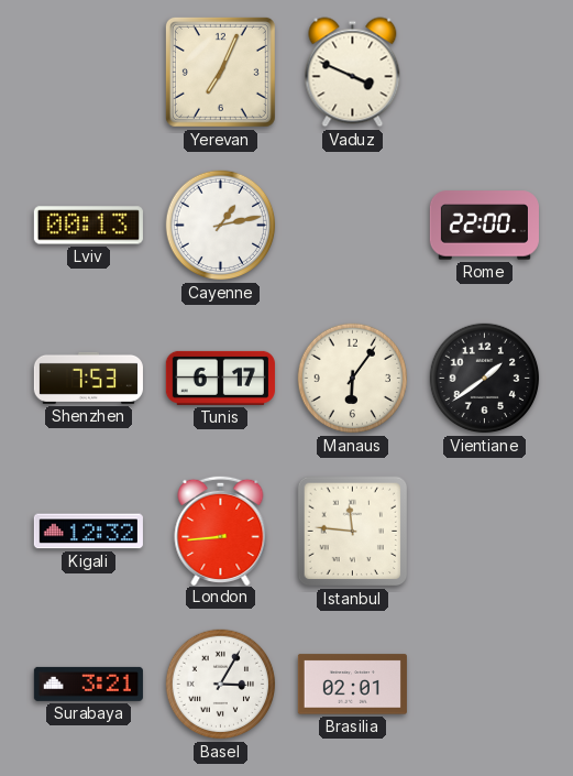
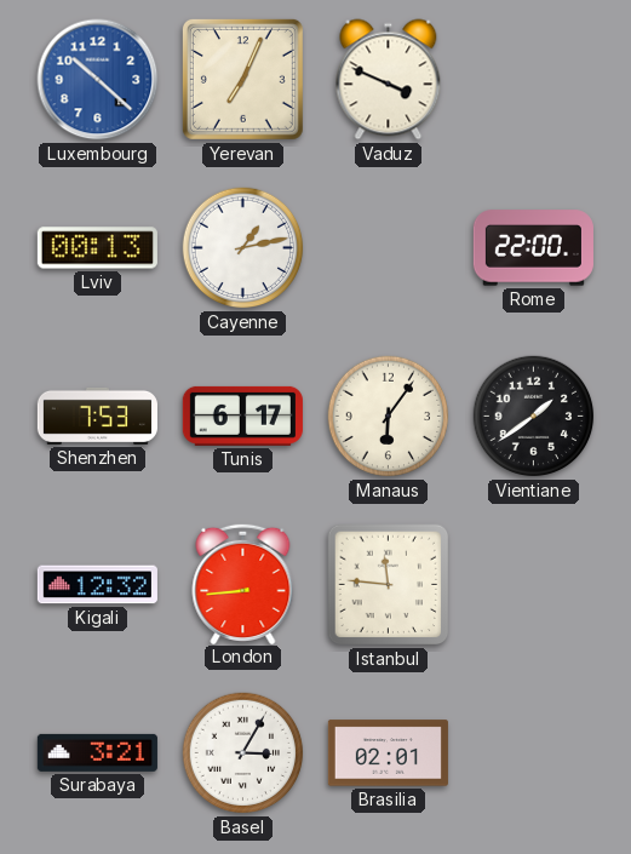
Luxembourg: none -> 10:22 (98, 80)
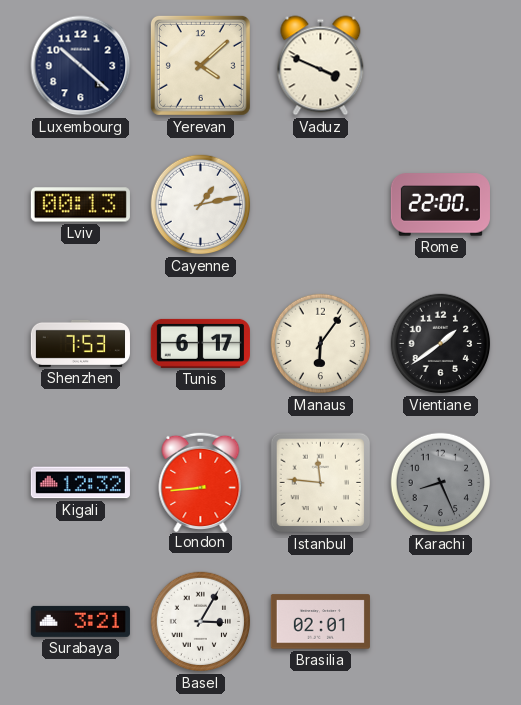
Luxembourg dial: blue -> navy (81, 66)
Yerevan: 7:04 -> 4:08 (200, 65)
Karachi: none -> 8:26 (441, 483)
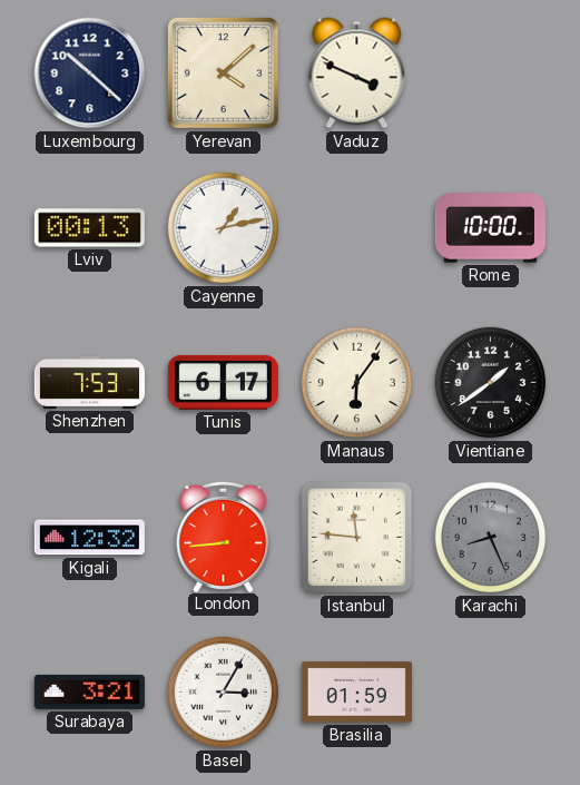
Rome: 22:00 -> 10:00 (490, 228)
Brasilia: 02:01 -> 01:59 (356, 693)
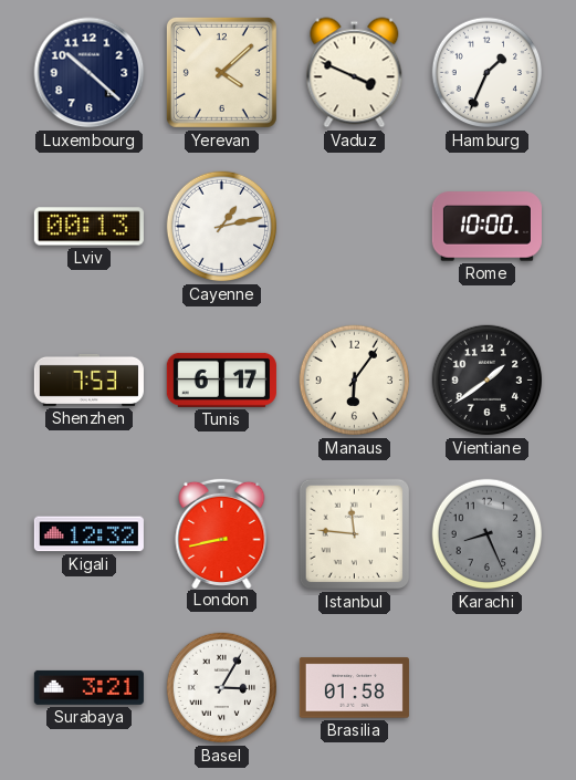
Hamburg: none -> 1:34 (488, 73)
London: 8:44 -> 8:43 (222, 532)
Brasilia: 01:59 -> 01:58 (354, 688)
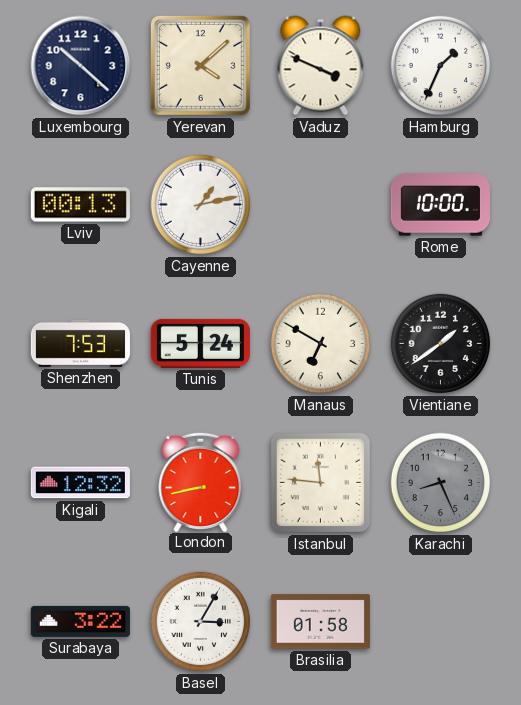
Tunis: 6:17 -> 5:24 (200, 343)
Manaus: 6:06 -> 6:50 (321, 344)
Surabaya: 3:21 -> 3:22 (80, 621)
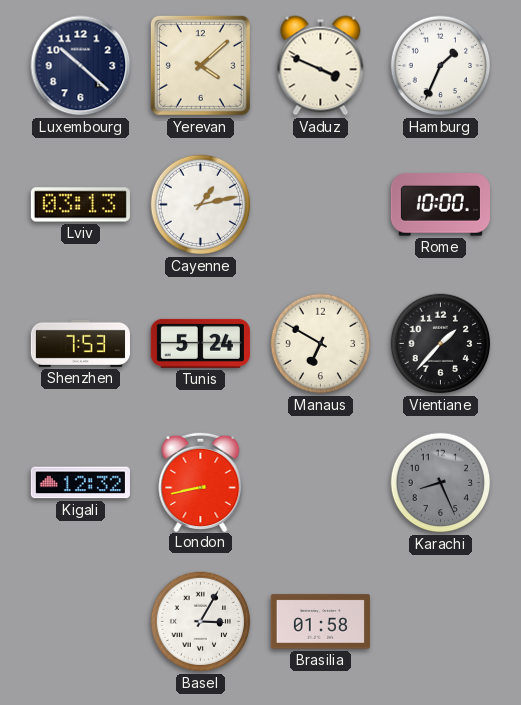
Lviv: 00:13 -> 03:13 (80, 205)
Vientiane: 1:39 -> 1:37 (441, 344)
Istanbul: 11:46 -> none (321, 483)
Surabaya: 3:22 -> none (80, 621)
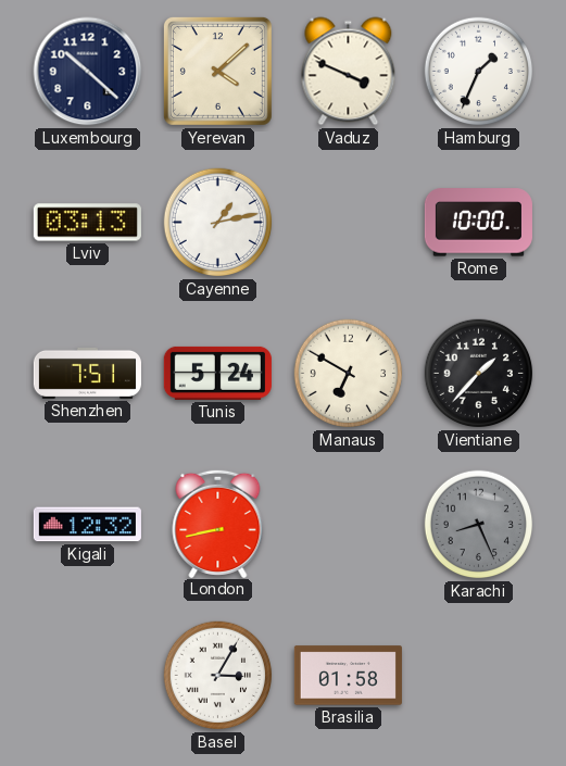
Shenzhen: 7:53 -> 7:51 (87, 373)
